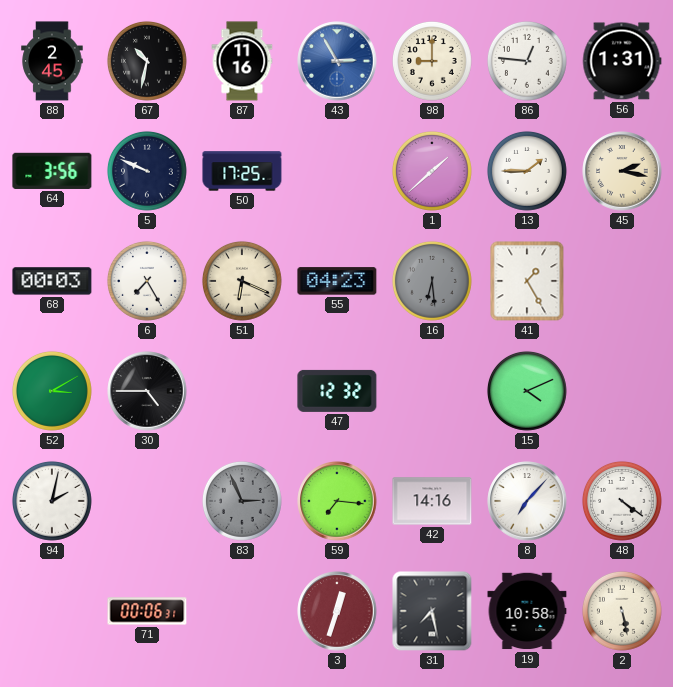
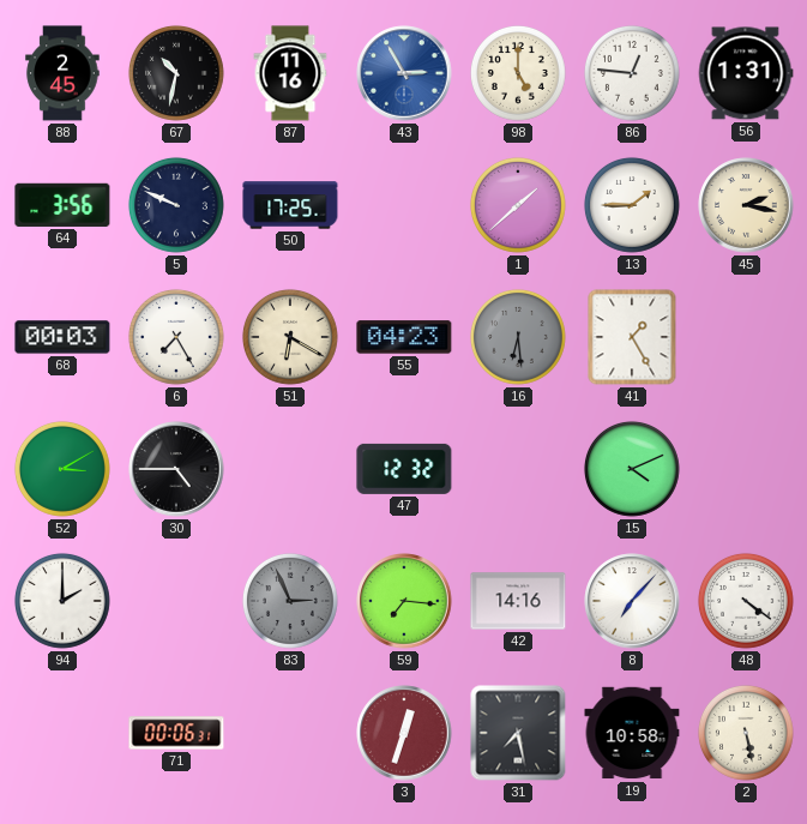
98: 9:00 -> 5:00 (518, 73)
51: 6:19 -> 6:20 (290, 337)
94: 2:02 -> 2:00 (62, 601)
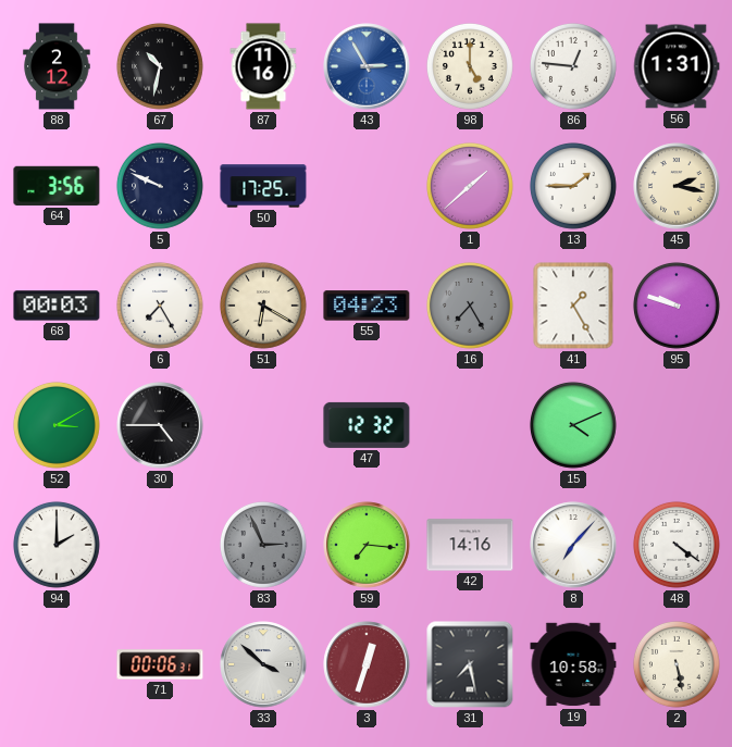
88: 2:45 -> 2:12 (57, 66)
16: 6:29 -> 7:25 (470, 306)
95: none -> 9:48 (677, 306)
33: none -> 3:52 (263, 664)
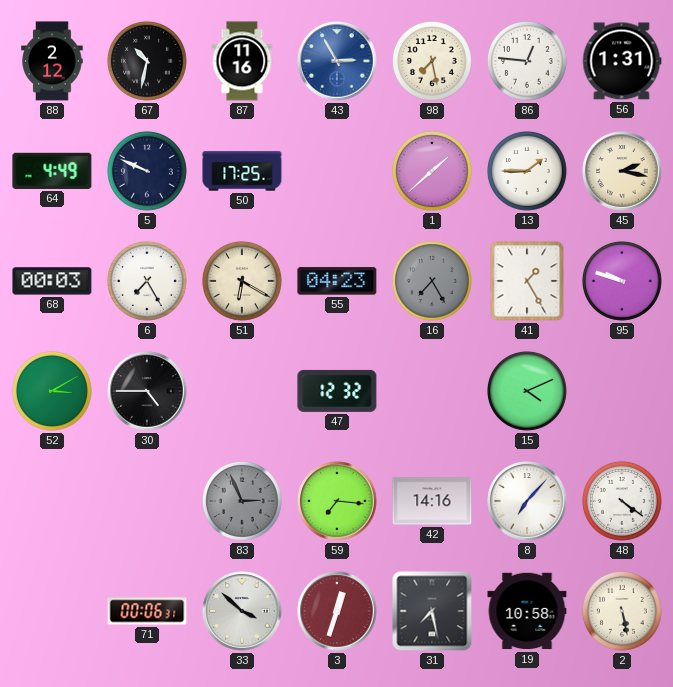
98: 5:00 -> 7:28 (432, 61)
64: 3:56 -> 4:49 (52, 171)
94: 2:00 -> none (57, 545)
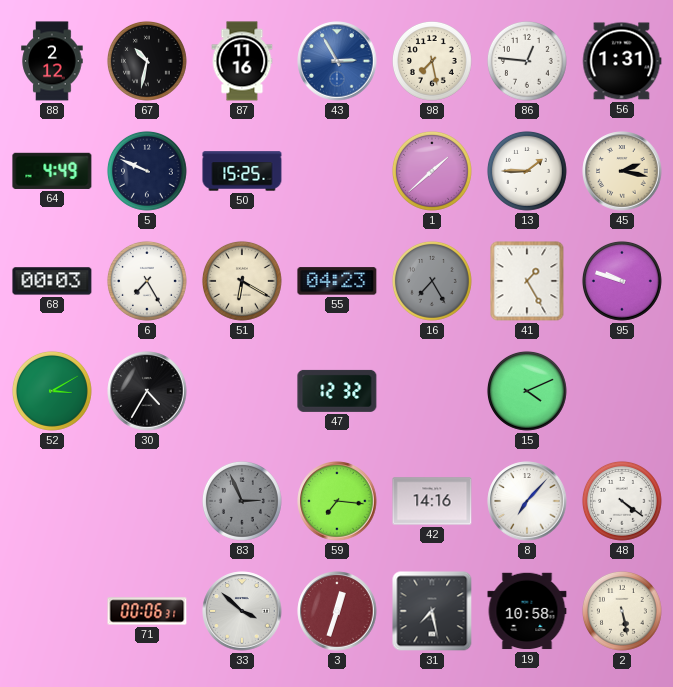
50: 17:25 -> 15:25 (242, 171)
30: 4:45 -> 4:35 (147, 391)
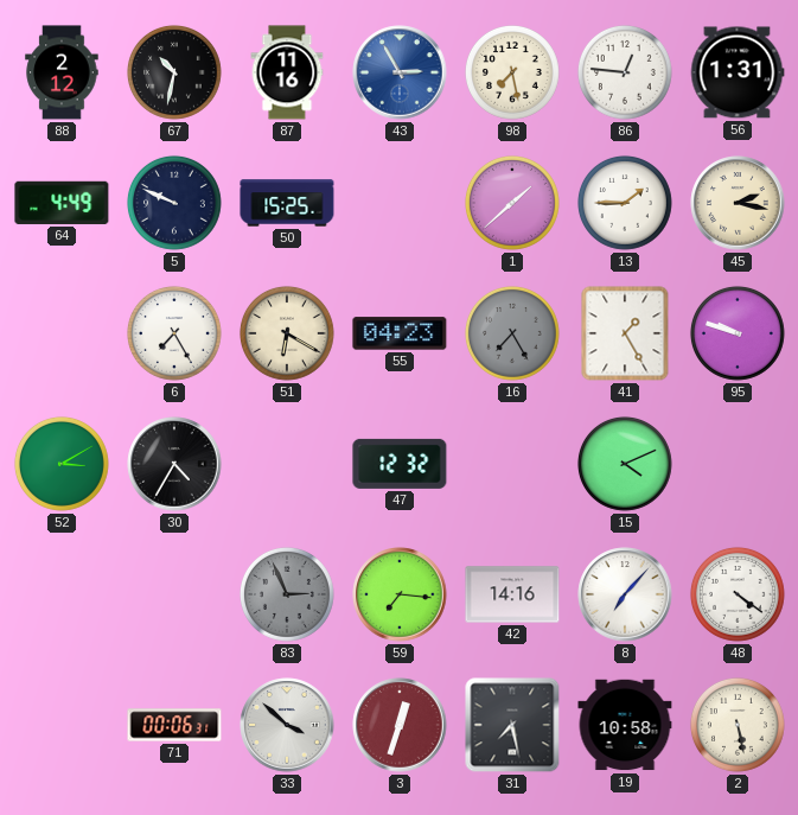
68: 00:03 -> none (52, 281)
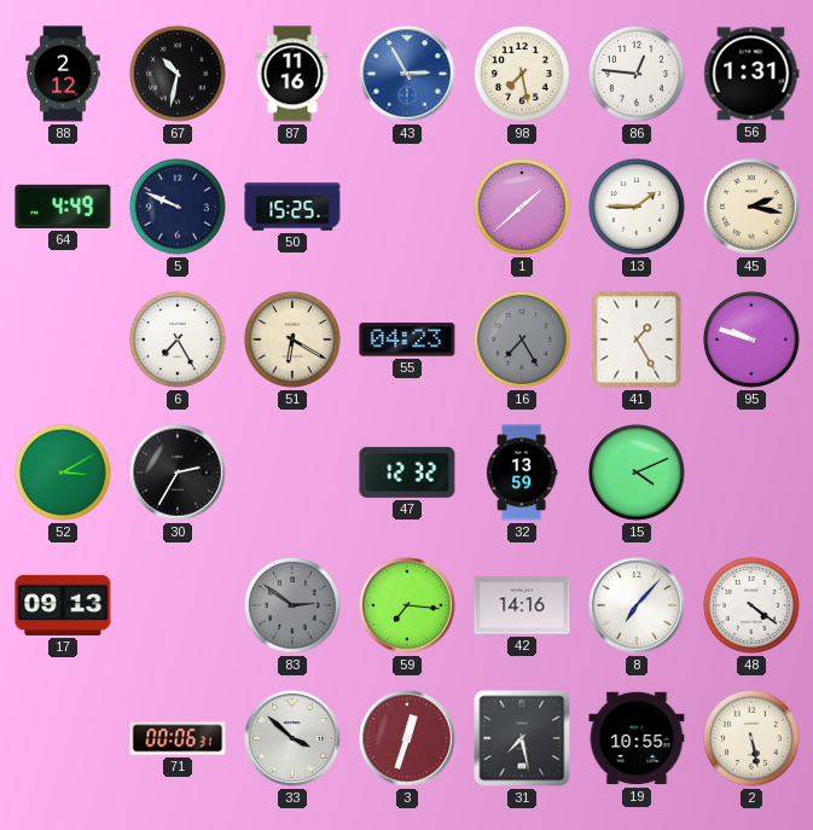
30: 4:35 -> 2:35 (178, 472)
32: none -> 13:59 (522, 472)
17: none -> 09:13 (63, 605)
83: 2:56 -> 2:51 (292, 605)
19: 10:58 -> 10:55 (637, 738)
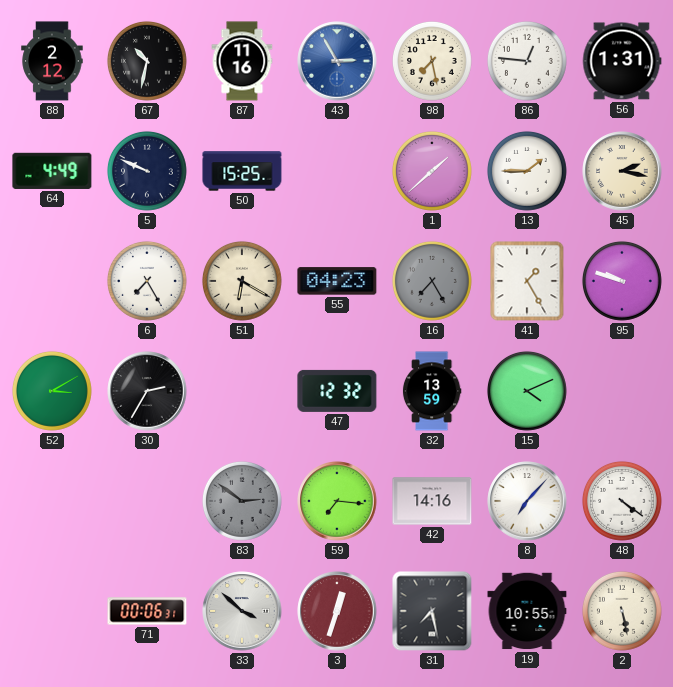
17: 09:13 -> none (63, 605)
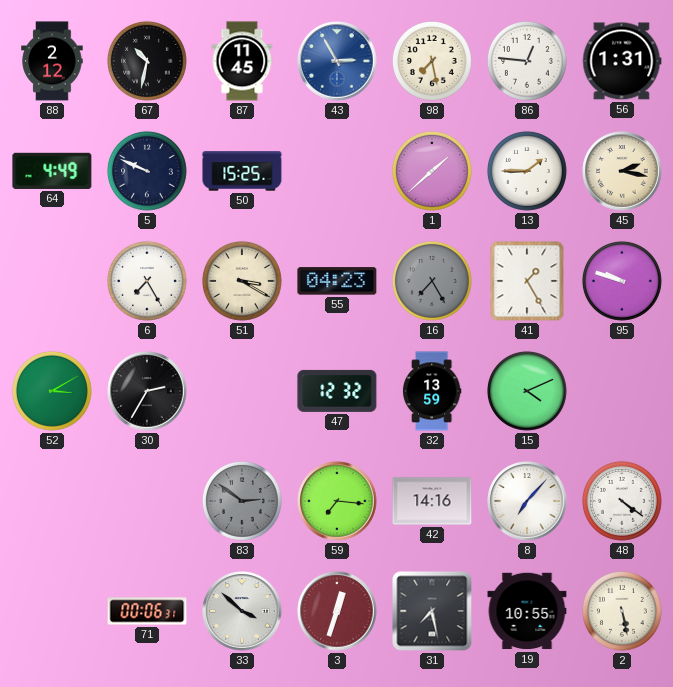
87: 11:16 -> 11:45 (242, 61)
51: 6:20 -> 3:20 (242, 281)
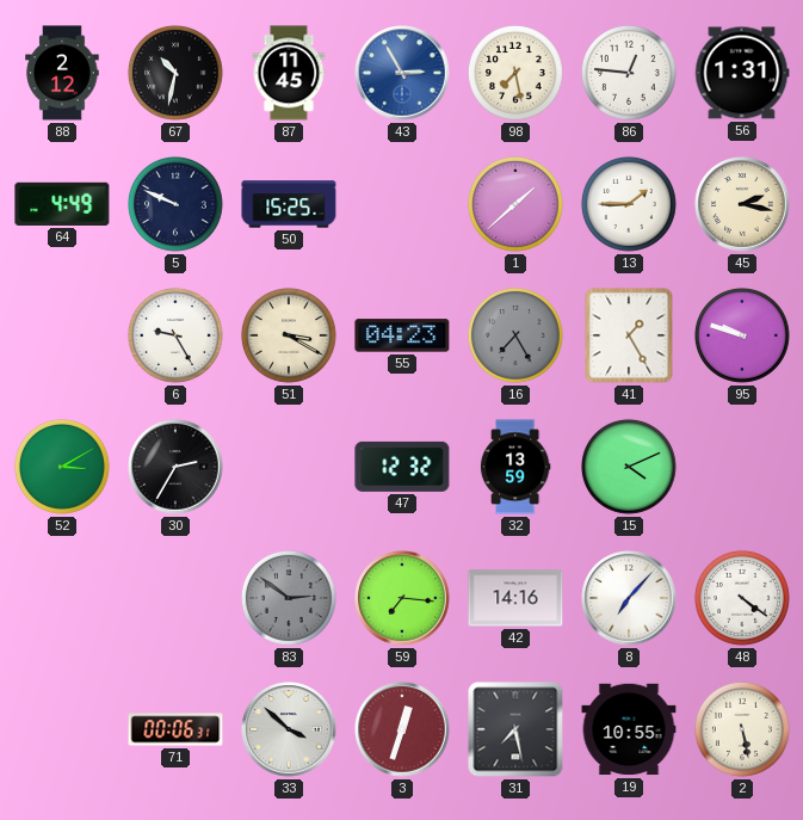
6: 7:25 -> 9:25 (175, 335)
